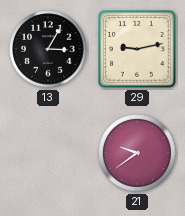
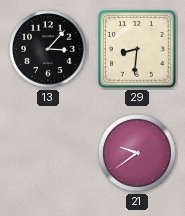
13: 3:05 -> 3:07 (48, 49)
29: 9:13 -> 8:31 (137, 49)
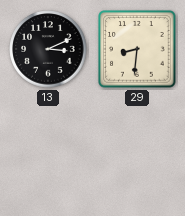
13: 3:07 -> 3:11 (48, 49)
21: 9:39 -> none (137, 153)
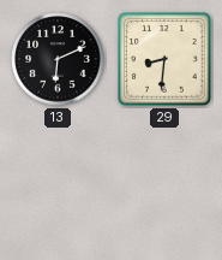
13: 3:11 -> 6:11 (58, 59)
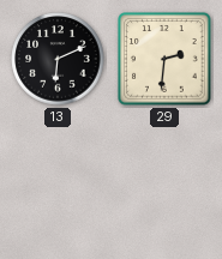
29: 8:31 -> 2:31 (164, 59)
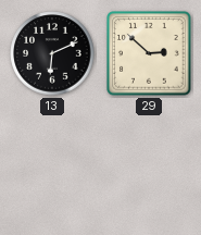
29: 2:31 -> 2:52 (149, 53)
